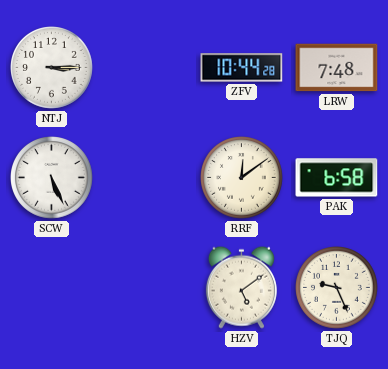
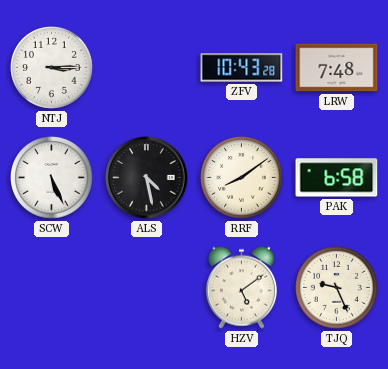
ZFV: 10:44 -> 10:43 (242, 68)
ALS: none -> 4:28 (147, 178)
RRF: 12:09 -> 8:09 (242, 178)
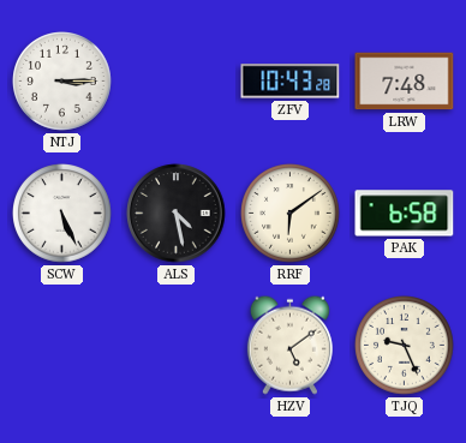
RRF: 8:09 -> 6:09 (291, 214)
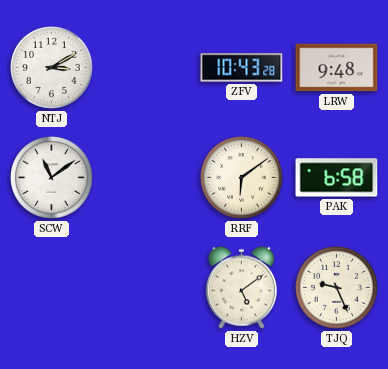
NTJ: 3:15 -> 3:10 (52, 68)
LRW: 7:48 -> 9:48 (337, 68)
SCW: 5:26 -> 11:09 (52, 178)
ALS: 4:28 -> none (177, 214)
